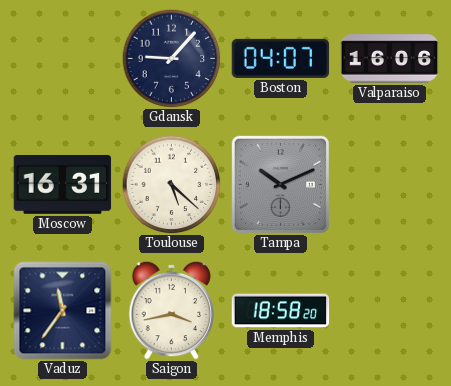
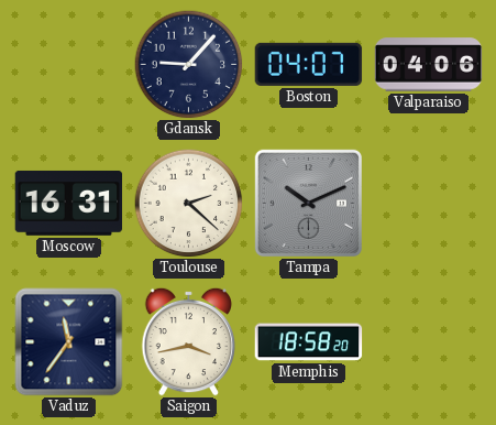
Valparaiso: 16:06 -> 04:06 (429, 65)
Toulouse: 5:22 -> 2:22 (189, 204)
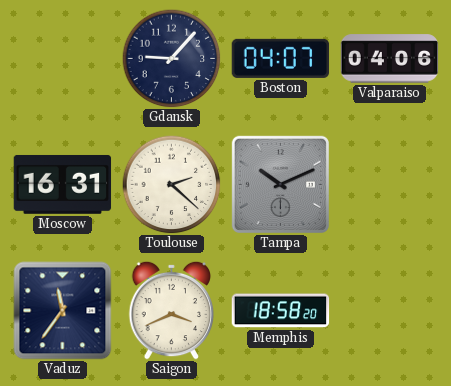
Saigon: 3:43 -> 3:41 (172, 310)
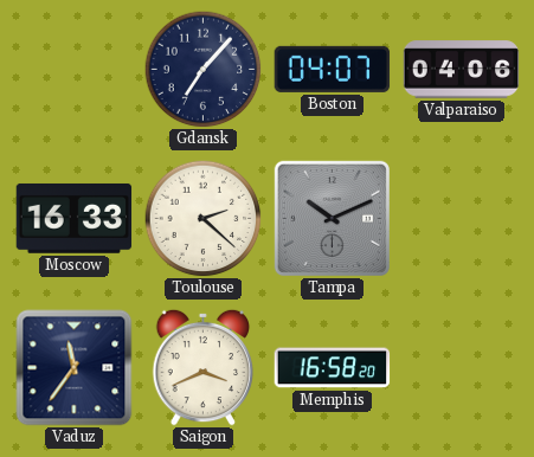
Gdansk: 9:07 -> 7:07 (204, 70)
Moscow: 16:31 -> 16:33 (75, 218)
Memphis: 18:58 -> 16:58 (333, 368)
